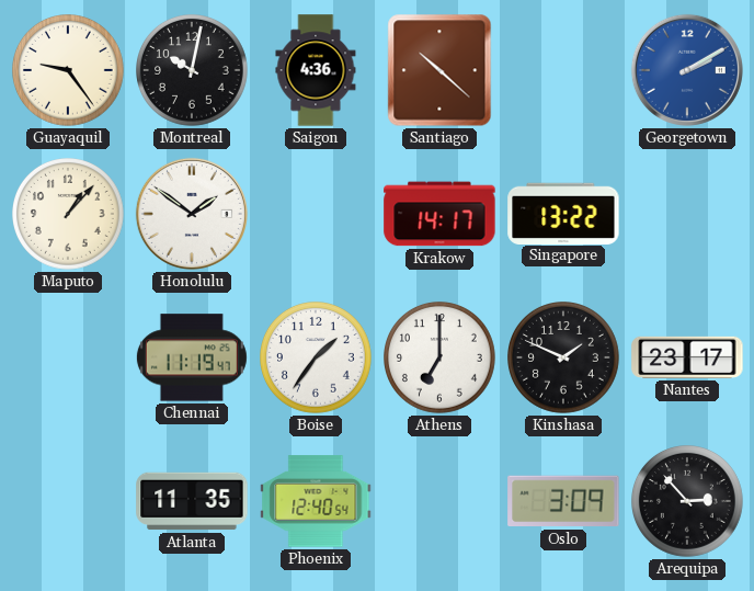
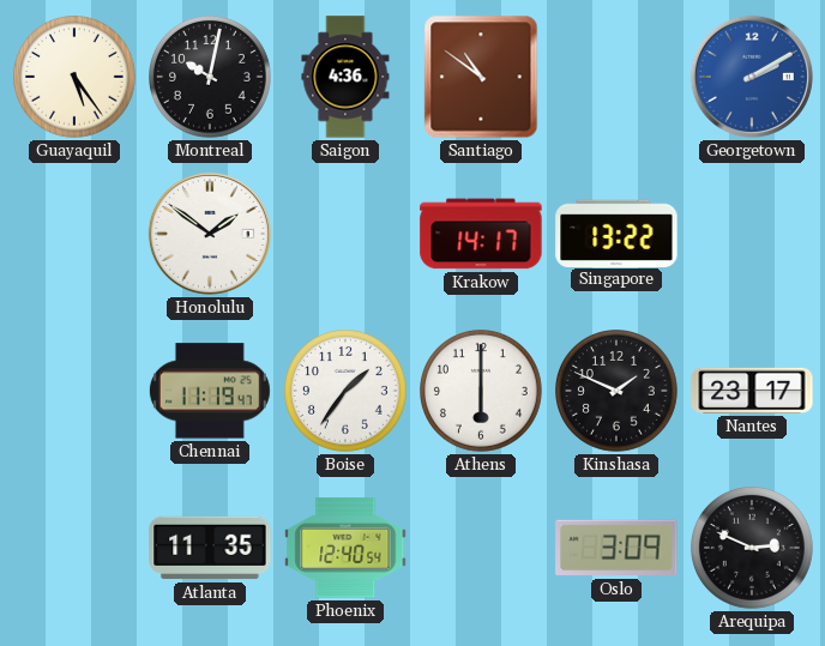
Guayaquil: 9:24 -> 5:24 (76, 78)
Santiago: 10:22 -> 10:51 (481, 77)
Maputo: 1:07 -> none (69, 215)
Athens: 7:00 -> 6:00 (482, 392)
Arequipa: 2:53 -> 2:49 (753, 549)
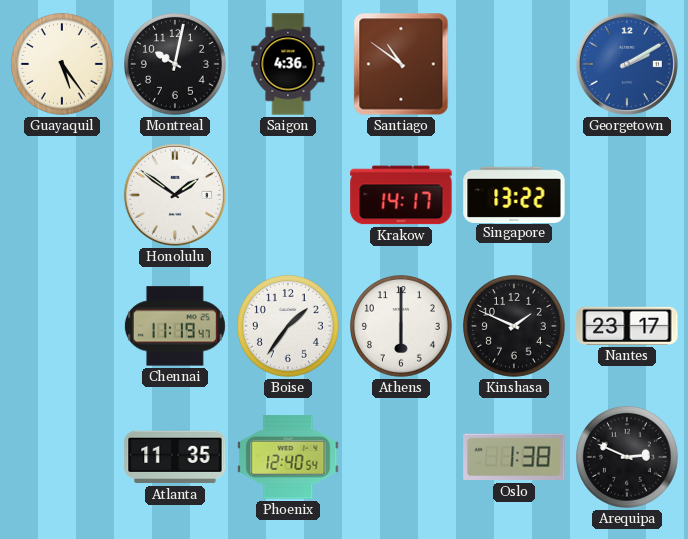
Oslo: 3:09 -> 1:38 (514, 457)
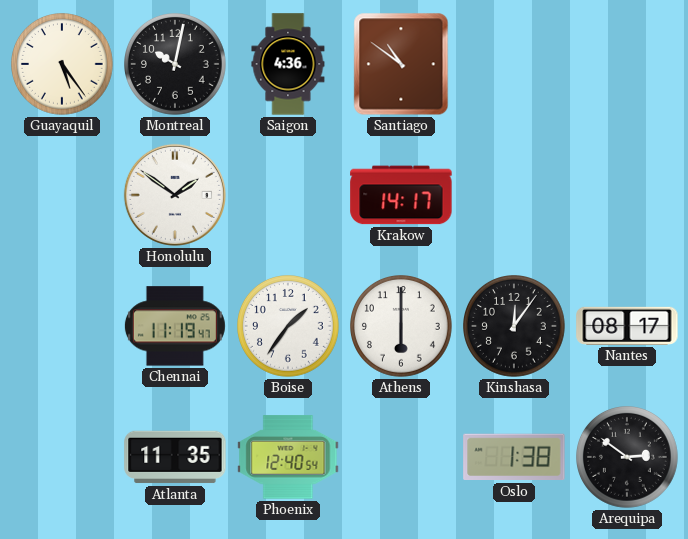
Georgetown: 2:10 -> none (627, 64)
Singapore: 13:22 -> none (514, 194)
Kinshasa: 1:49 -> 12:06 (515, 327)
Nantes: 23:17 -> 08:17 (627, 326)
Arequipa: 2:49 -> 2:51 (628, 458)
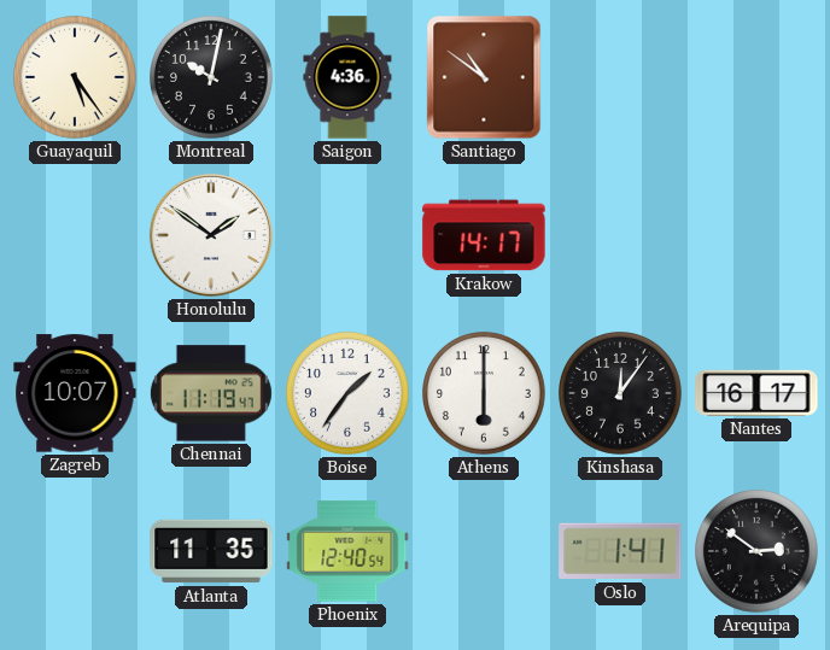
Zagreb: none -> 10:07 (75, 393)
Nantes: 08:17 -> 16:17 (756, 393)
Oslo: 1:38 -> 1:41 (620, 551)
